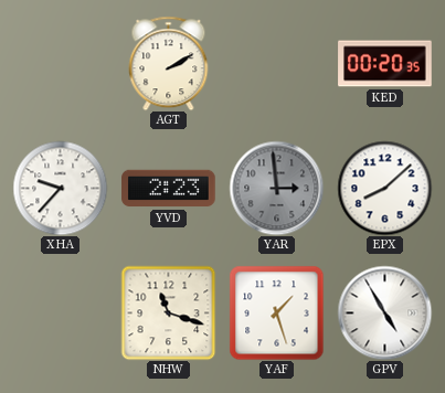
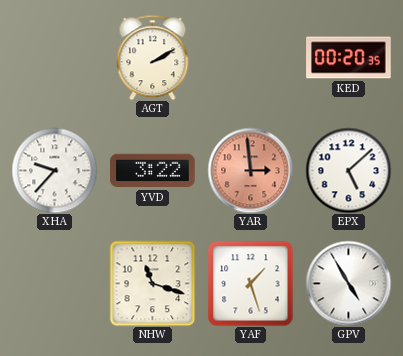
YVD: 2:23 -> 3:22 (153, 171)
YAR dial: grey -> salmon (250, 170)
EPX: 8:08 -> 5:08 (348, 170)
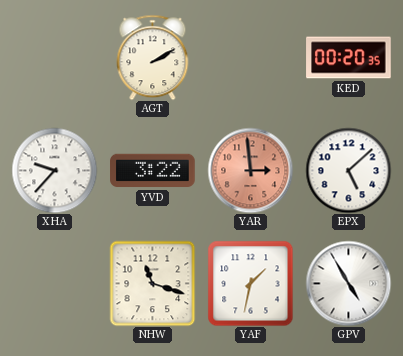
YAF: 1:27 -> 1:32 (250, 283)
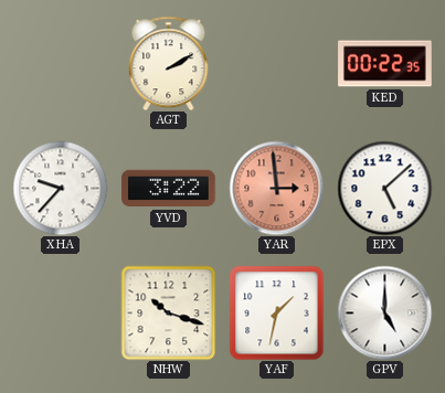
KED: 00:20 -> 00:22 (385, 64)
NHW: 11:18 -> 10:18 (168, 312)
GPV: 4:55 -> 5:00 (384, 312)
